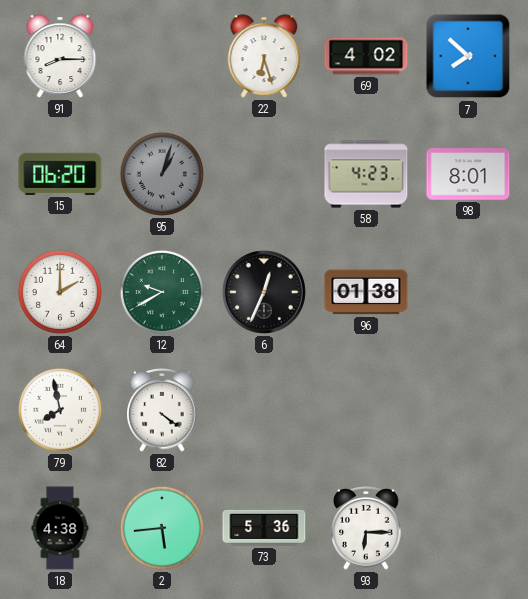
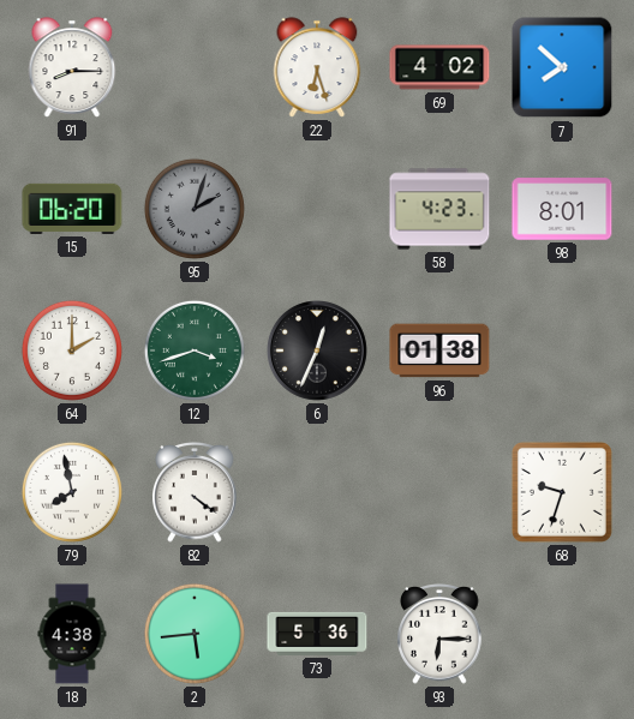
95: 1:03 -> 2:03 (195, 209)
12: 9:40 -> 3:42 (195, 350)
68: none -> 9:33 (562, 492)
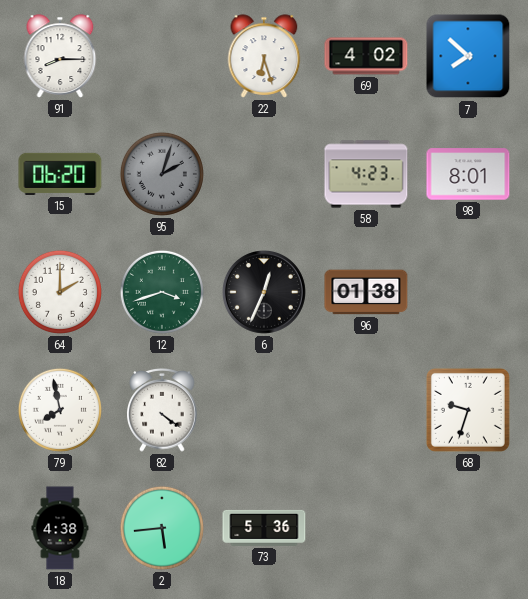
93: 6:15 -> none (439, 635)
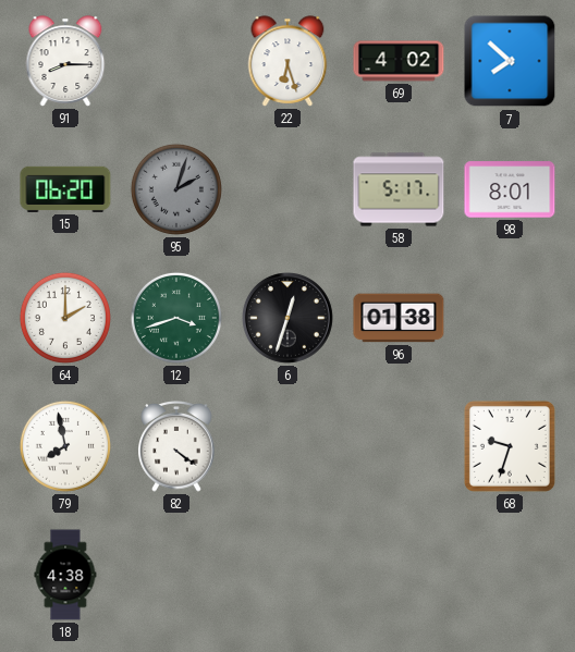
58: 4:23 -> 5:17 (399, 189)
6: 12:34 -> 12:33 (287, 318)
2: 5:44 -> none (162, 528)
73: 5:36 -> none (264, 528)
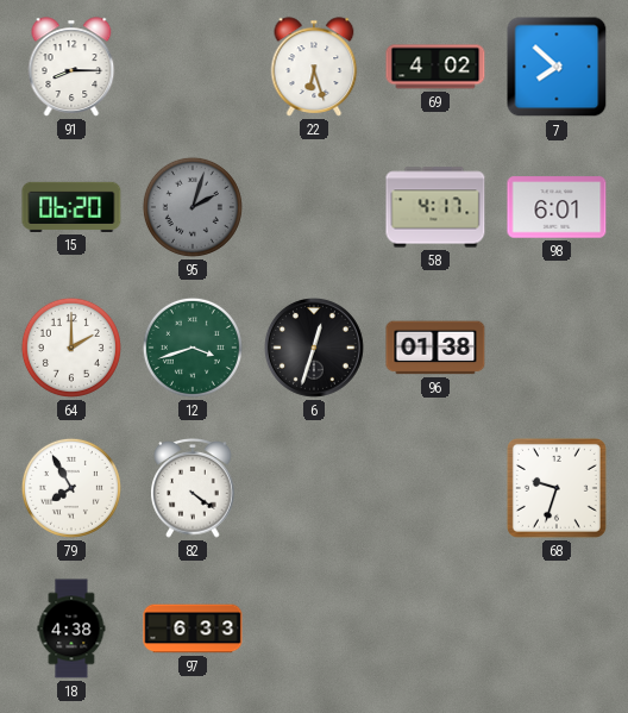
58: 5:17 -> 4:17 (435, 207)
98: 8:01 -> 6:01 (557, 207)
79: 7:58 -> 7:55 (71, 488)
97: none -> 6:33 (193, 628)
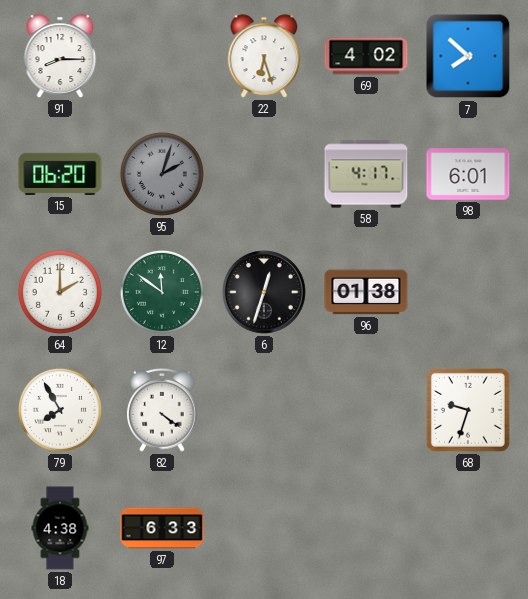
12: 3:42 -> 11:51 (162, 292)
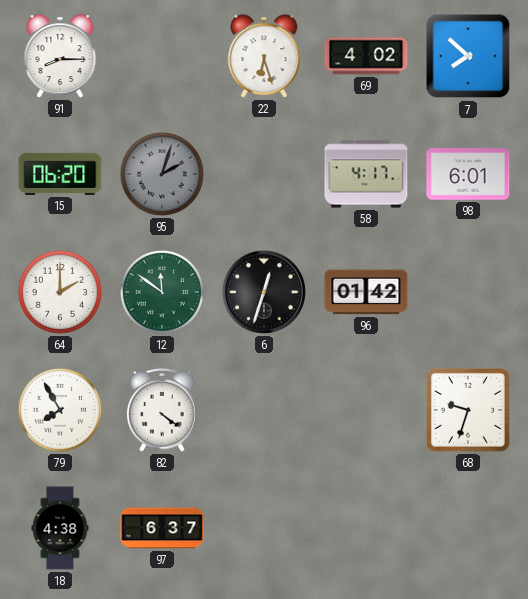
96: 01:38 -> 01:42 (366, 292)
97: 6:33 -> 6:37 (162, 528)
